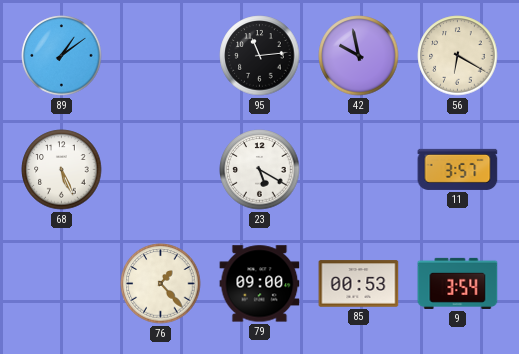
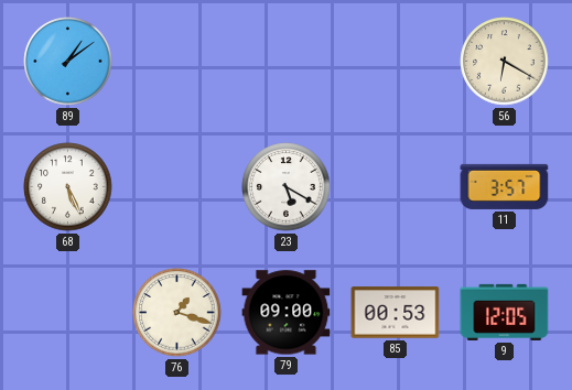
95: 11:14 -> none (260, 56)
42: 9:58 -> none (359, 56)
76: 1:23 -> 1:18 (177, 313)
9: 3:54 -> 12:05 (505, 312)
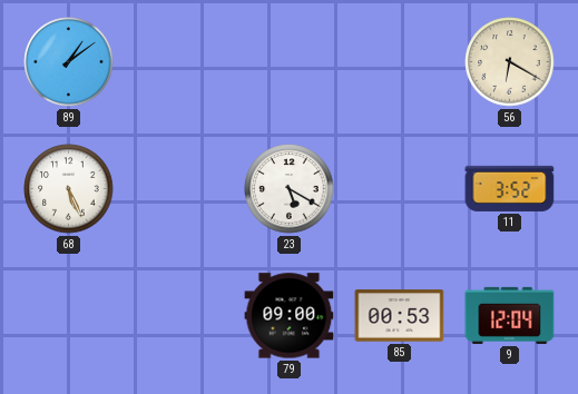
11: 3:57 -> 3:52 (510, 188)
76: 1:18 -> none (177, 313)
9: 12:05 -> 12:04 (510, 315)
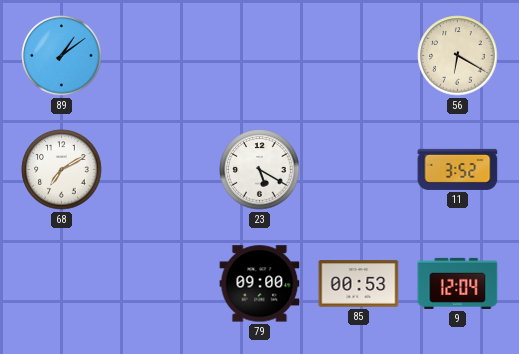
68: 5:26 -> 7:10 (62, 170)
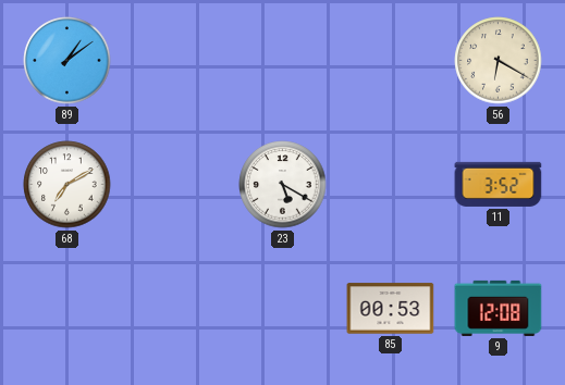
79: 09:00 -> none (260, 284)
9: 12:04 -> 12:08 (499, 308)
